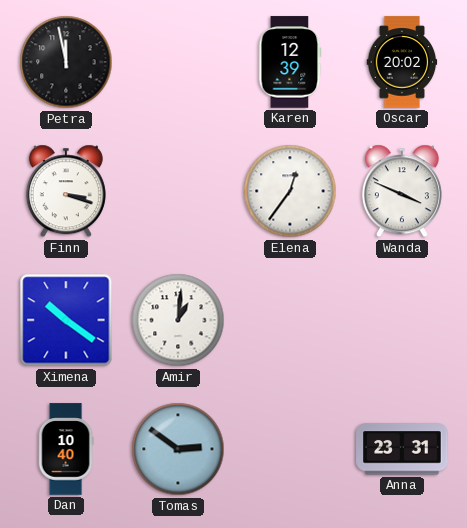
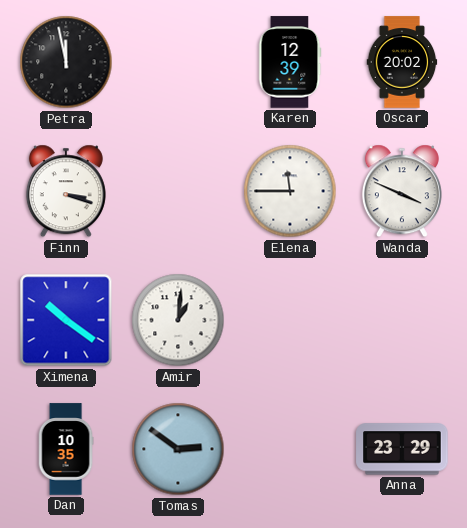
Elena: 12:36 -> 11:45 (290, 191)
Dan: 10:40 -> 10:35 (66, 449)
Anna: 23:31 -> 23:29 (402, 449)
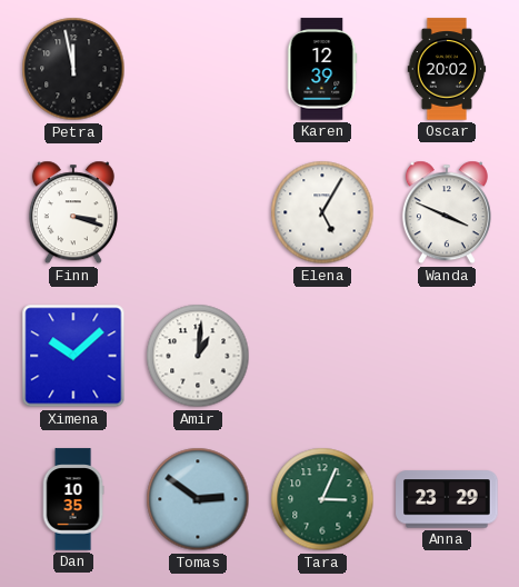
Elena: 11:45 -> 5:05 (322, 212)
Ximena: 10:21 -> 10:08 (73, 356)
Tara: none -> 3:04 (322, 499)
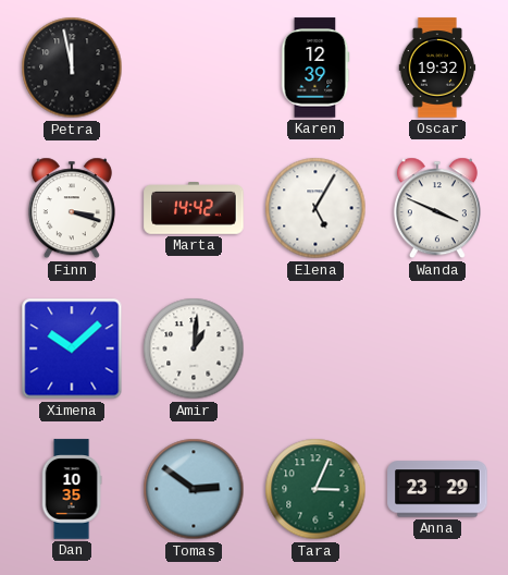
Oscar: 20:02 -> 19:32 (437, 68)
Marta: none -> 14:42 (194, 209)
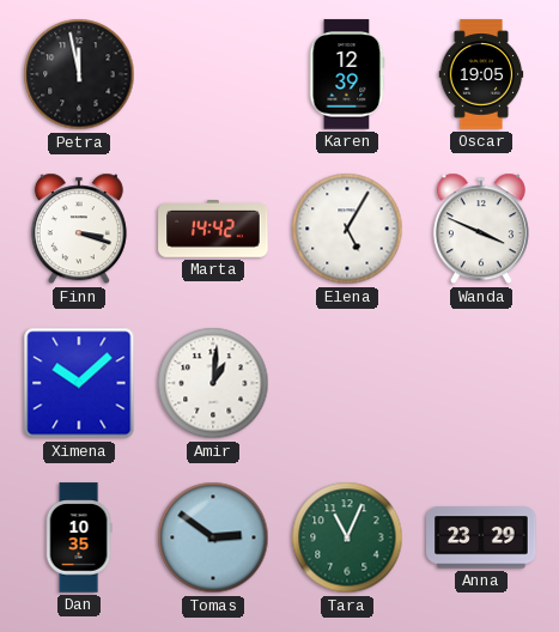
Oscar: 19:32 -> 19:05 (481, 74)
Tara: 3:04 -> 11:04 (347, 537)
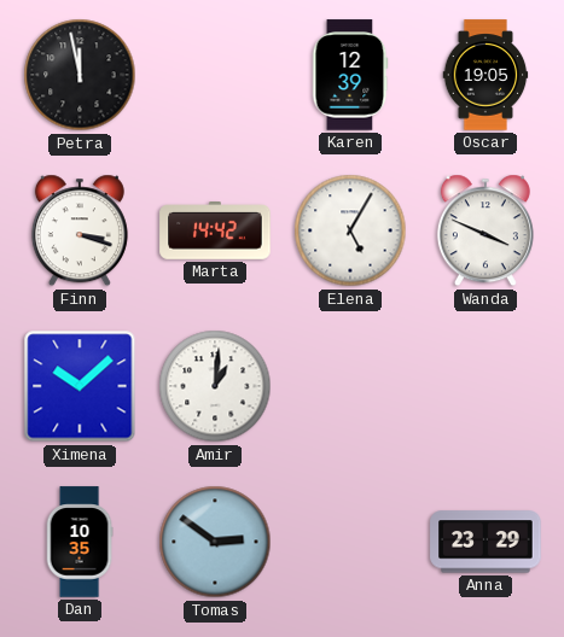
Tara: 11:04 -> none (347, 537)
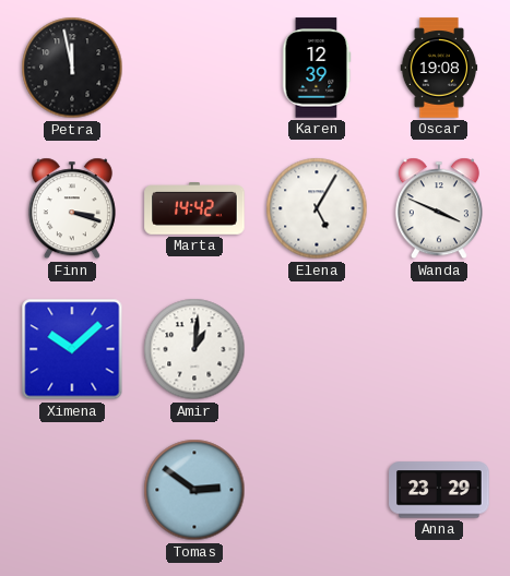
Oscar: 19:05 -> 19:08 (439, 68)
Dan: 10:35 -> none (80, 542)
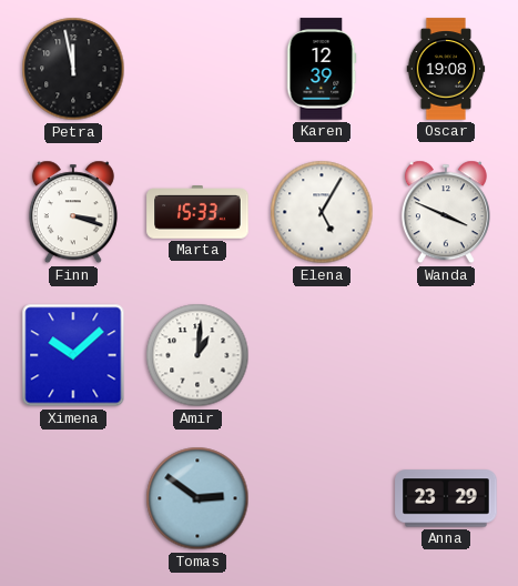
Marta: 14:42 -> 15:33 (197, 213)
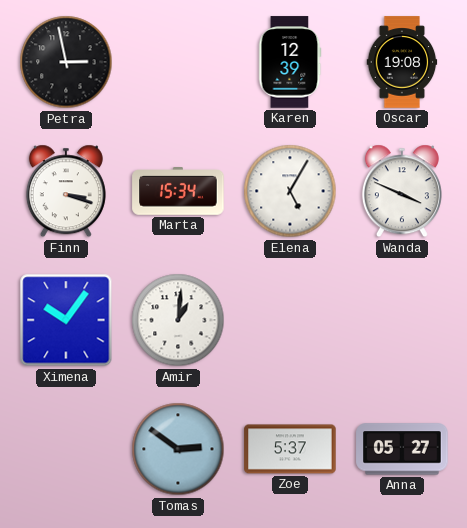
Petra: 11:58 -> 2:58 (66, 62)
Marta: 15:33 -> 15:34 (178, 192)
Ximena: 10:08 -> 10:06 (66, 320)
Zoe: none -> 5:37 (290, 449)
Anna: 23:29 -> 05:27 (402, 449)
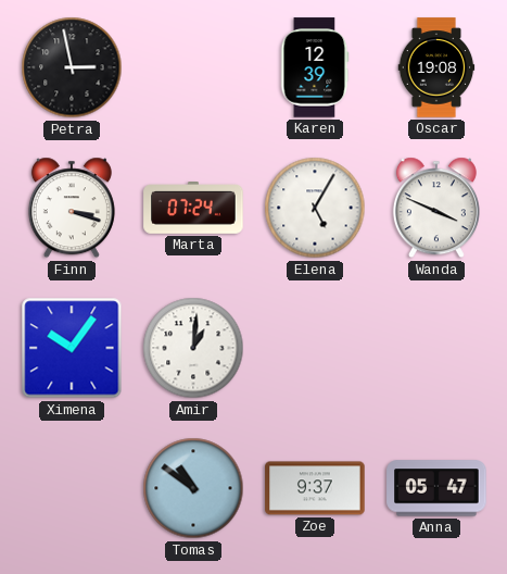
Marta: 15:34 -> 07:24 (193, 209)
Tomas: 2:51 -> 10:51 (193, 488)
Zoe: 5:37 -> 9:37 (315, 488)
Anna: 05:27 -> 05:47 (436, 488)
